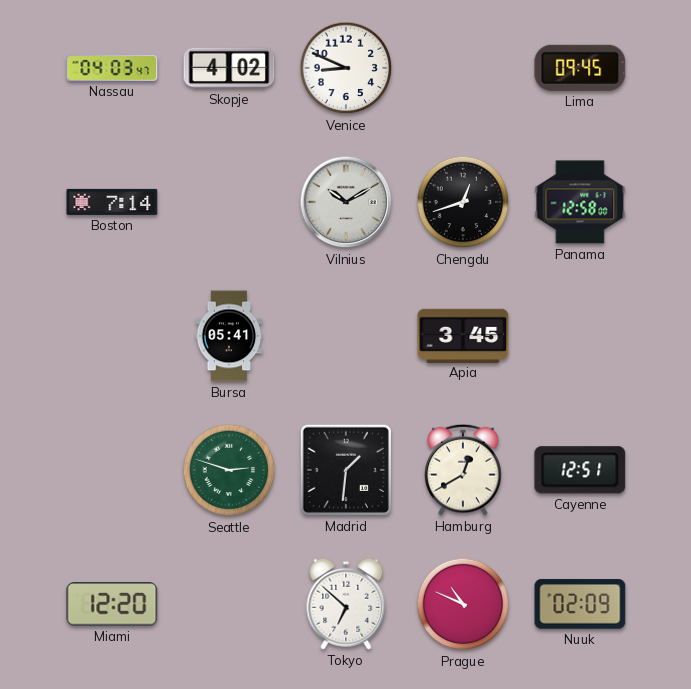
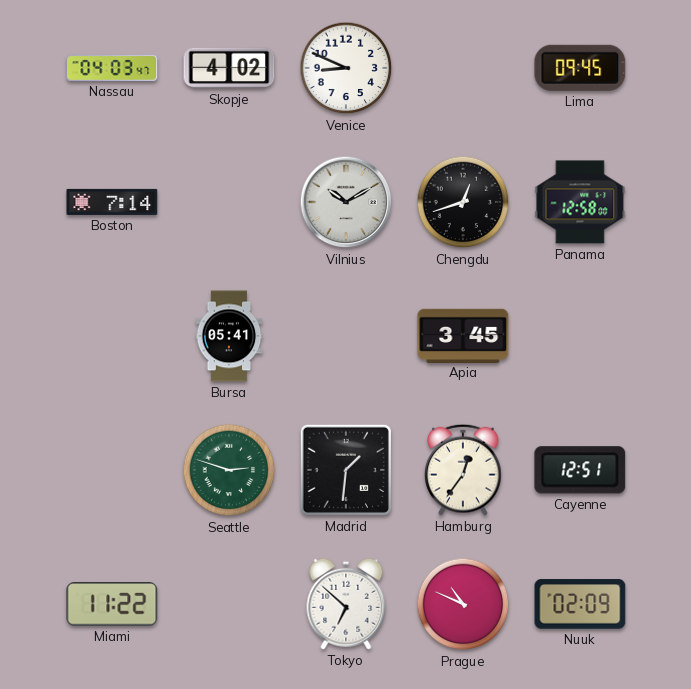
Hamburg: 12:40 -> 12:36 (463, 470)
Miami: 12:20 -> 11:22 (112, 604)
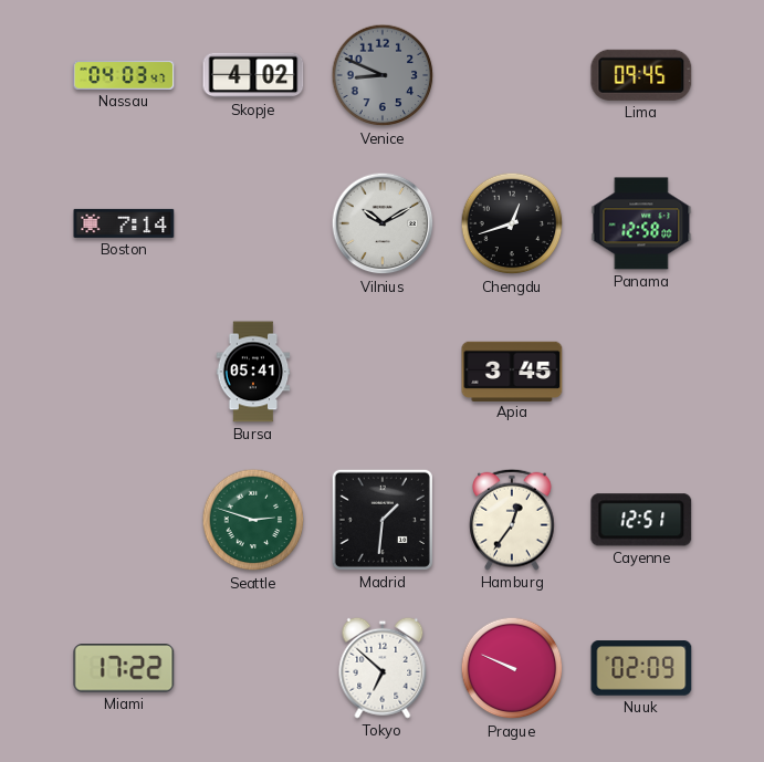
Venice dial: white -> grey (383, 75)
Miami: 11:22 -> 17:22 (124, 668)
Prague: 10:49 -> 9:49 (512, 668)
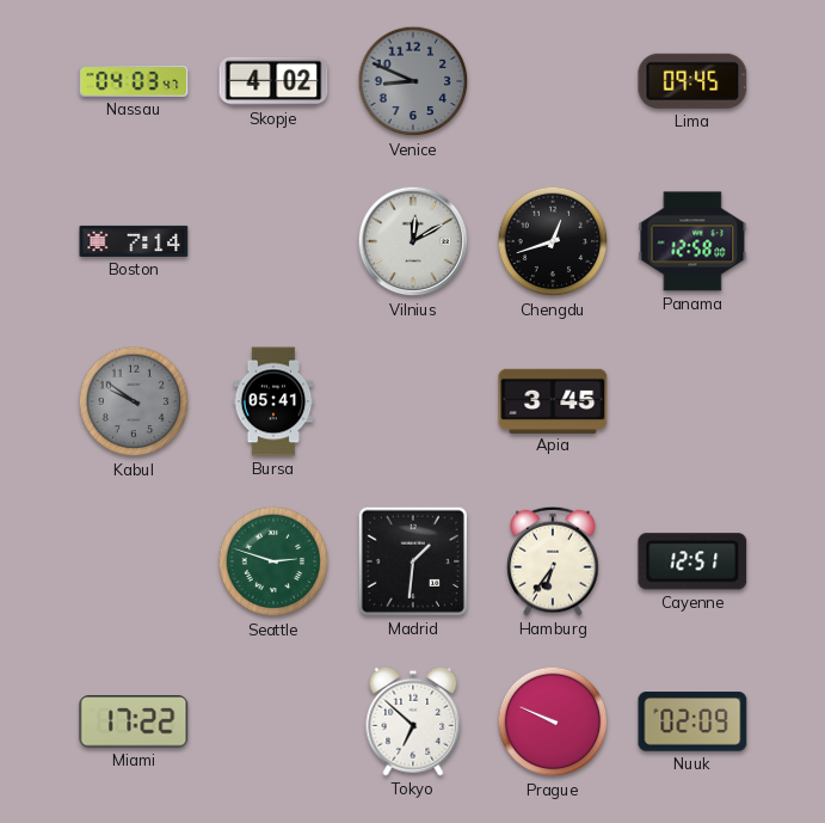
Vilnius: 10:10 -> 12:10 (413, 241)
Kabul: none -> 9:51 (134, 401)
Hamburg: 12:36 -> 6:36 (553, 561)
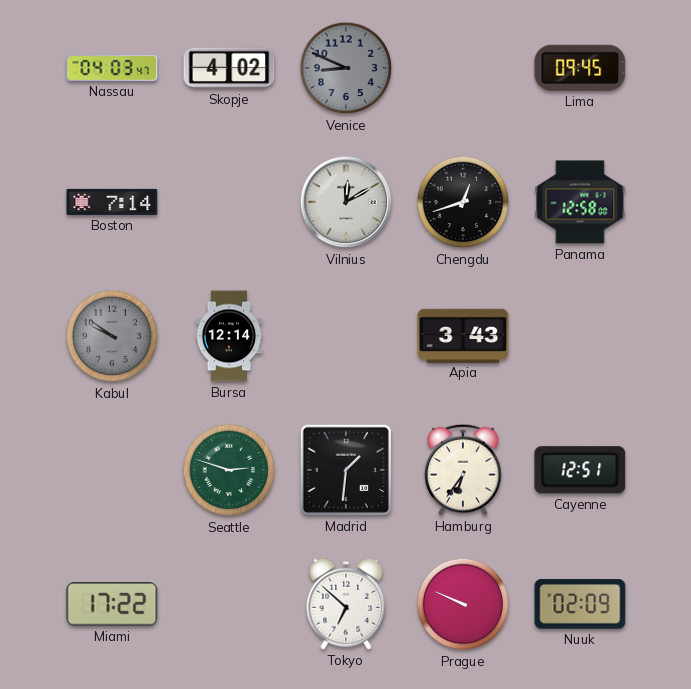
Bursa: 05:41 -> 12:14 (229, 336)
Apia: 3:45 -> 3:43 (463, 335)
